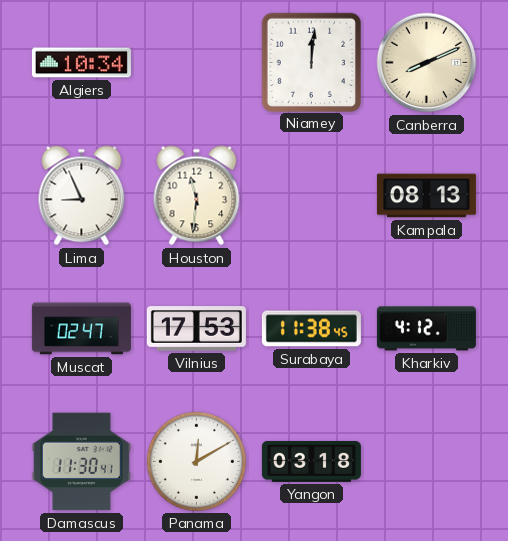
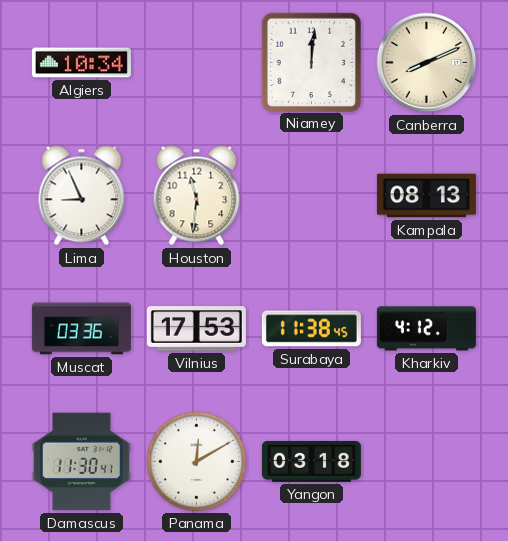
Muscat: 02:47 -> 03:36 (81, 329)
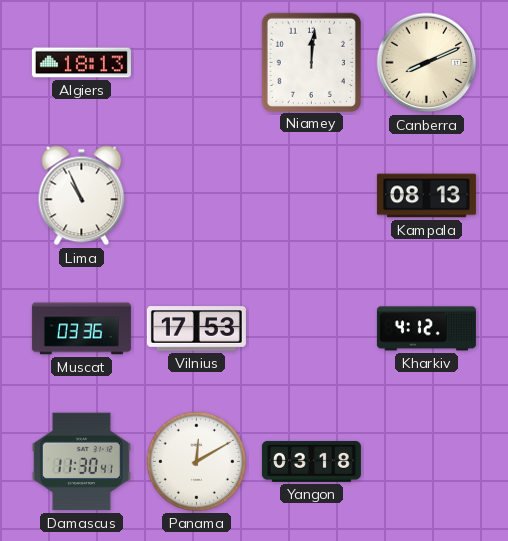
Algiers: 10:34 -> 18:13 (81, 63)
Lima: 8:56 -> 10:56 (82, 196)
Houston: 11:31 -> none (197, 196)
Surabaya: 11:38 -> none (311, 329)
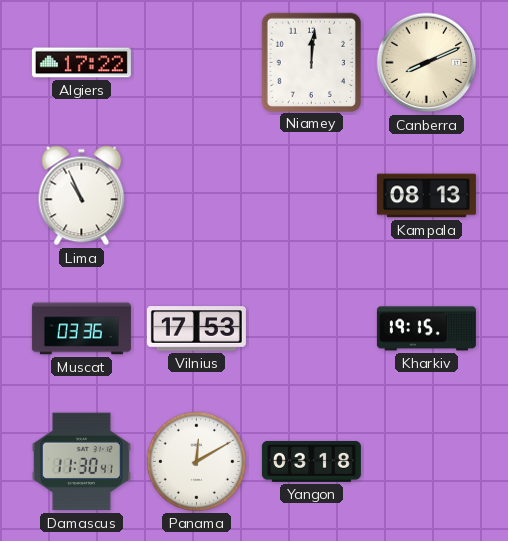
Algiers: 18:13 -> 17:22 (81, 63)
Kharkiv: 4:12 -> 19:15 (426, 329)
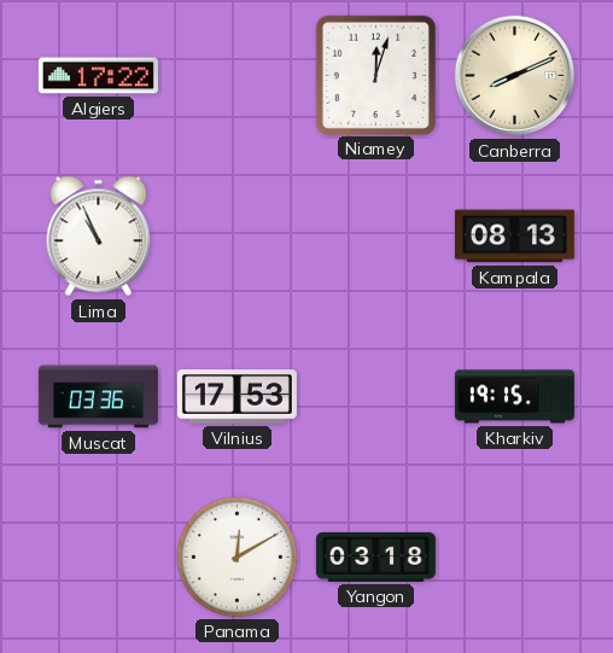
Niamey: 12:01 -> 12:03 (375, 75)
Damascus: 11:30 -> none (81, 462)
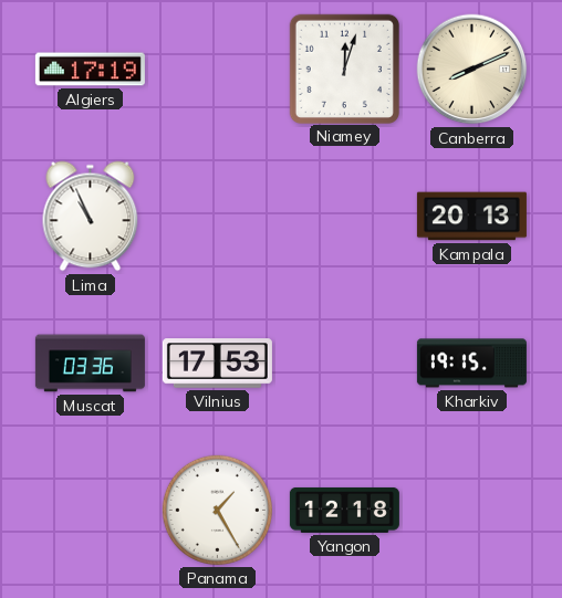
Algiers: 17:22 -> 17:19 (90, 70)
Kampala: 08:13 -> 20:13 (471, 217)
Panama: 12:10 -> 1:25 (217, 510)
Yangon: 03:18 -> 12:18 (344, 510)
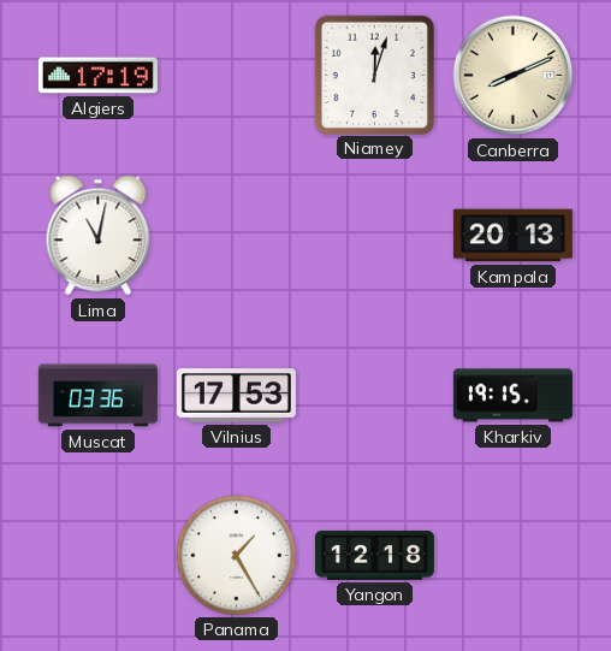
Lima: 10:56 -> 11:02 (99, 236)
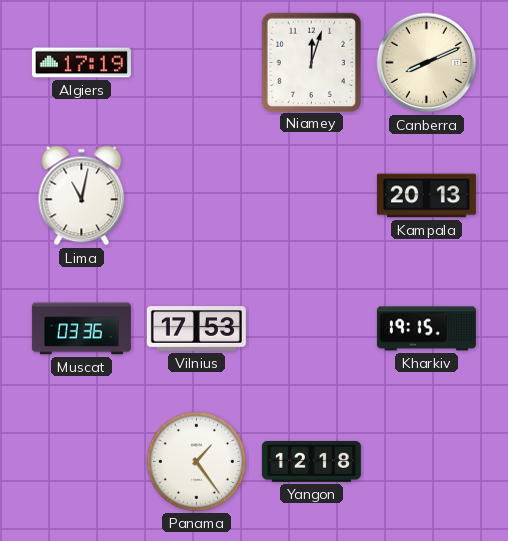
Panama: 1:25 -> 1:24 (196, 461)
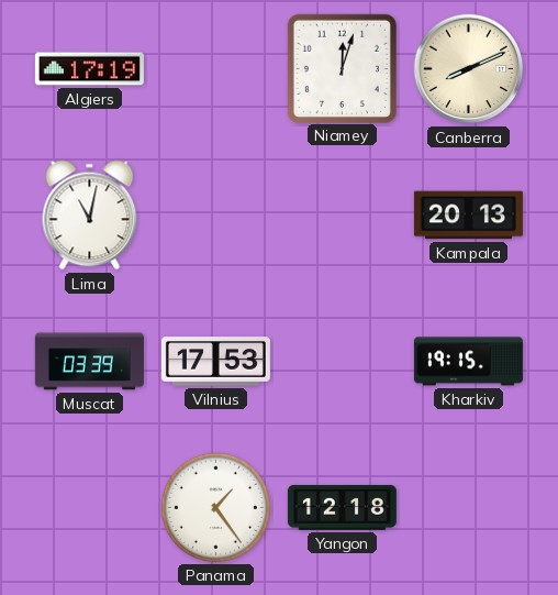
Muscat: 03:36 -> 03:39 (89, 362)
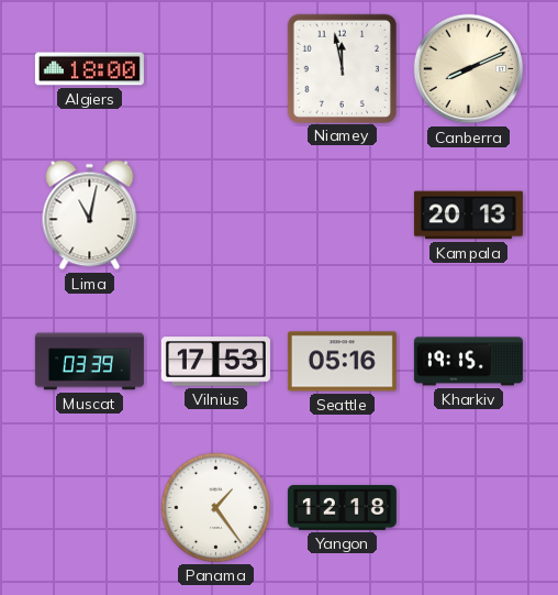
Algiers: 17:19 -> 18:00 (89, 69)
Niamey: 12:03 -> 11:58 (342, 68)
Seattle: none -> 05:16 (342, 362)
